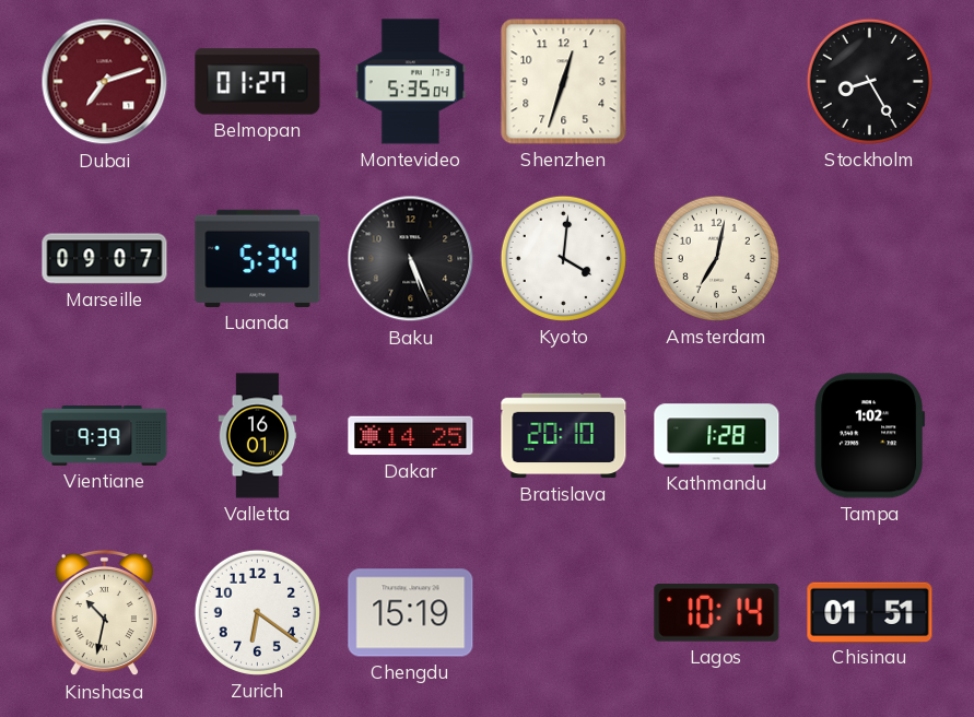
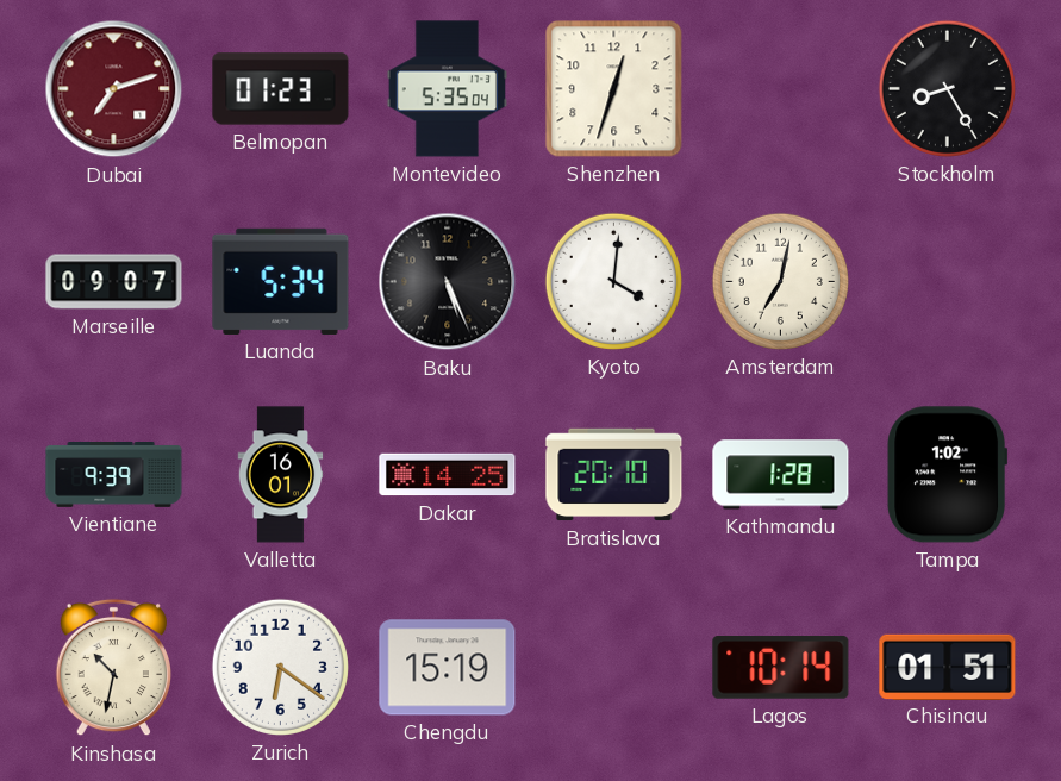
Belmopan: 01:27 -> 01:23 (281, 89)
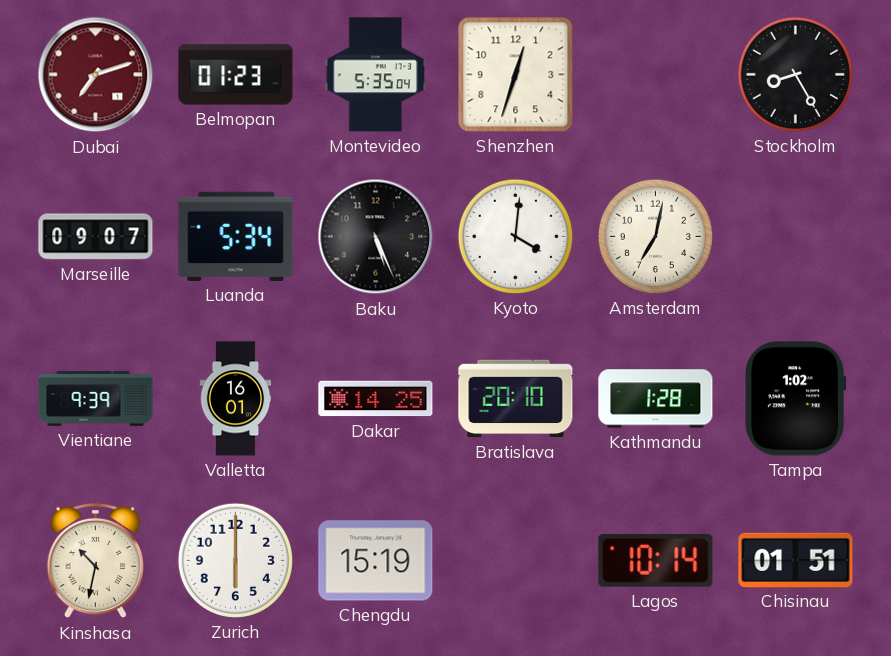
Zurich: 6:21 -> 6:00 (235, 560)
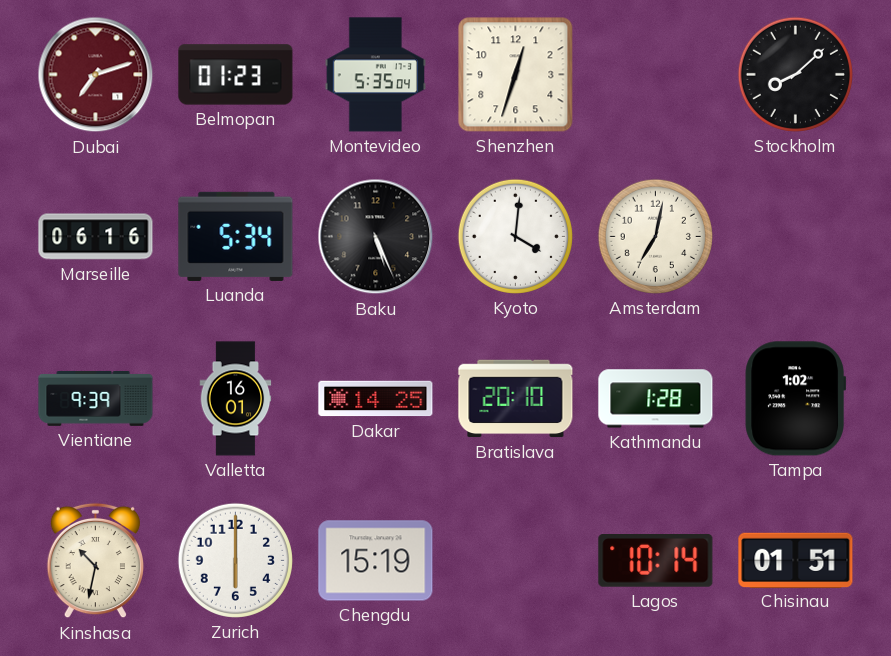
Stockholm: 8:25 -> 8:08 (795, 74)
Marseille: 09:07 -> 06:16 (96, 237)
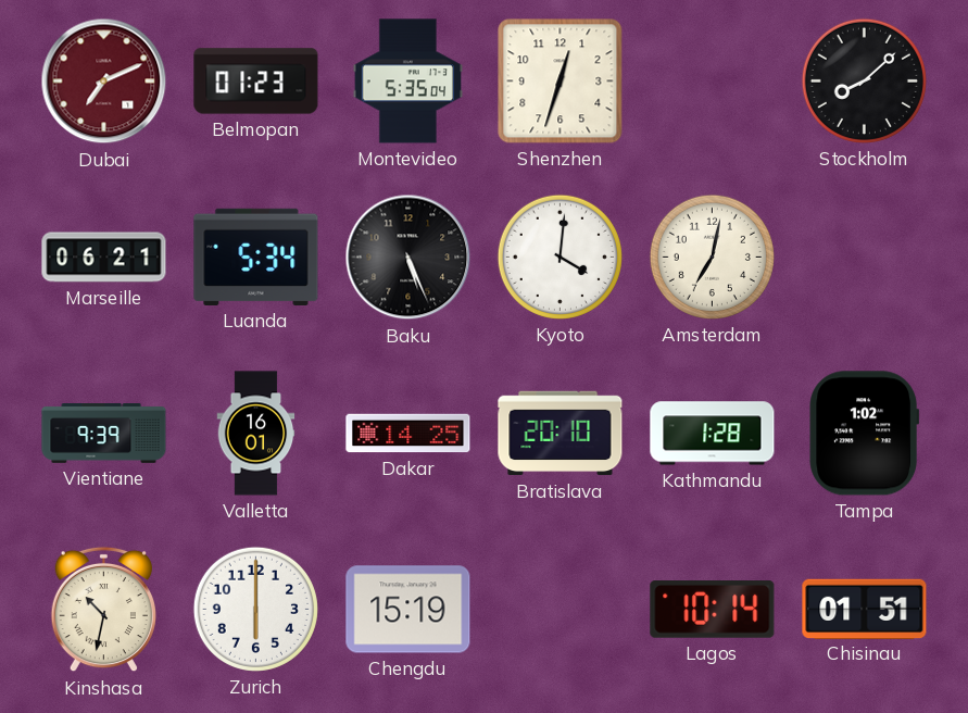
Dubai: 7:12 -> 7:11 (104, 82)
Marseille: 06:16 -> 06:21 (104, 258)
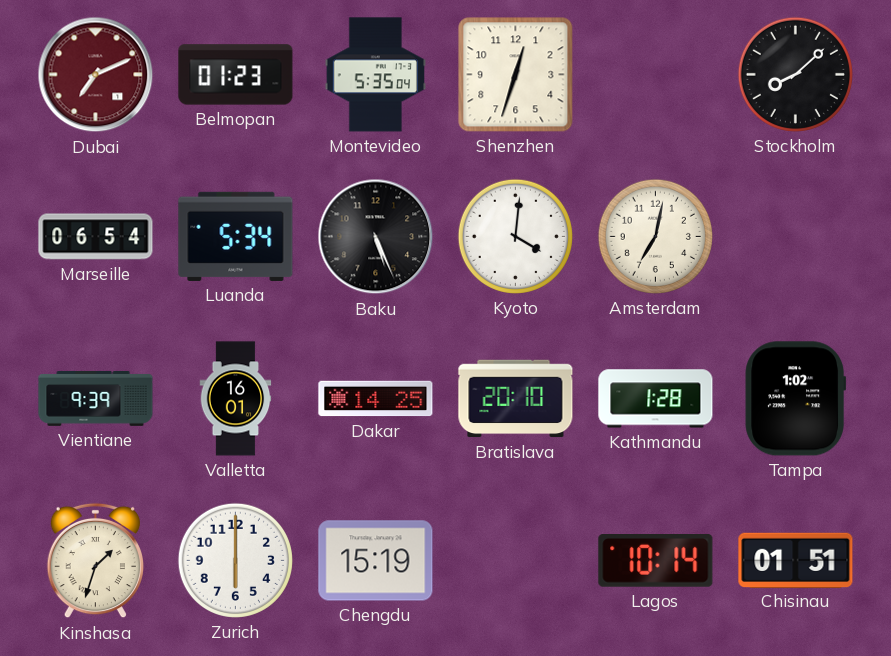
Marseille: 06:21 -> 06:54 (96, 237)
Kinshasa: 10:32 -> 1:33 (95, 561)
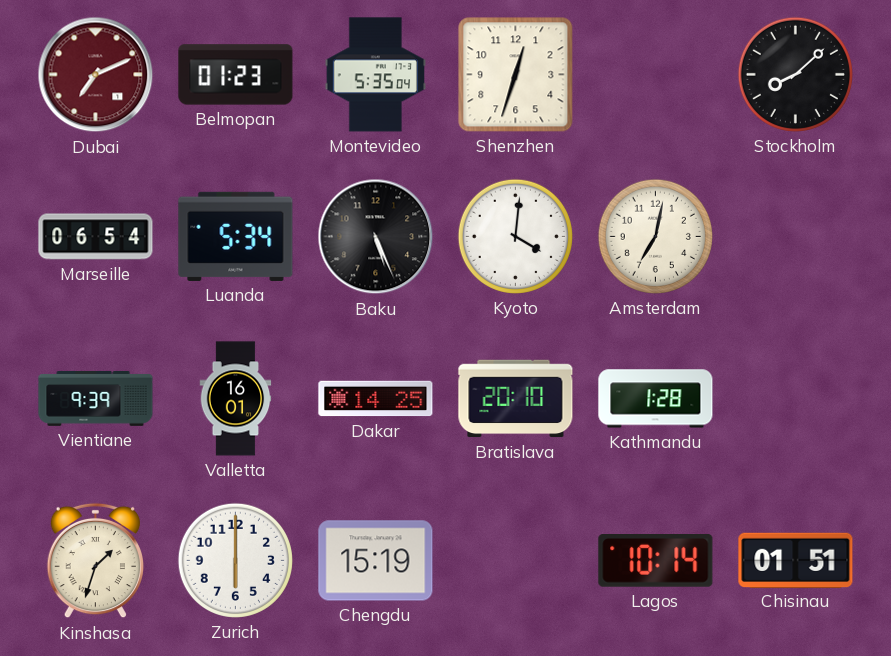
Tampa: 1:02 -> none (796, 399)
